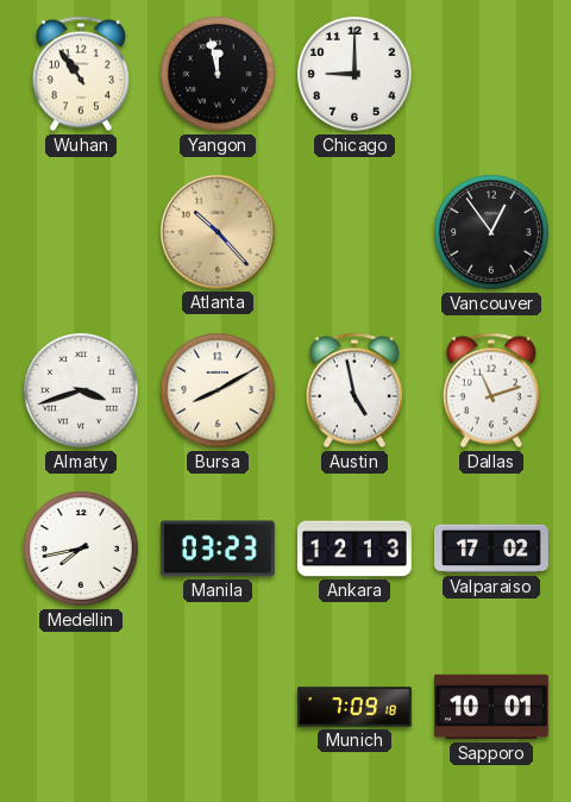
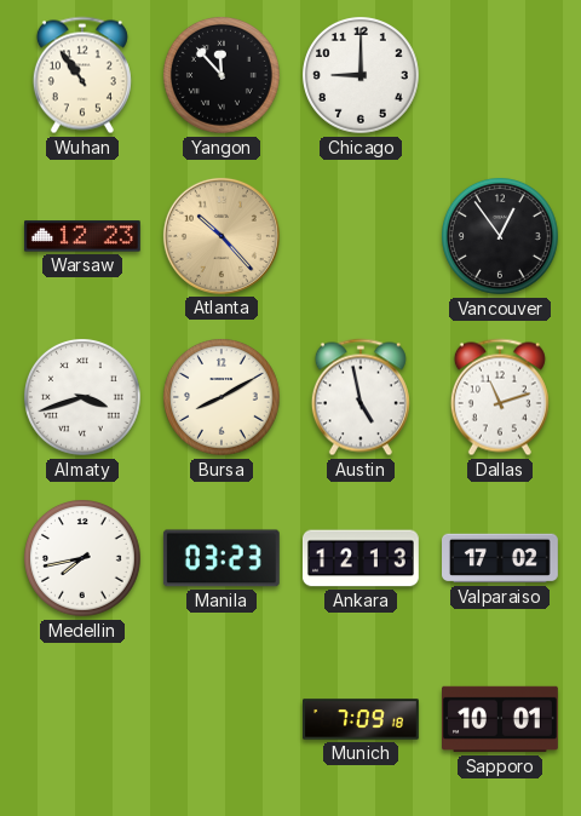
Yangon: 11:58 -> 11:53 (223, 76)
Warsaw: none -> 12:23 (82, 236)
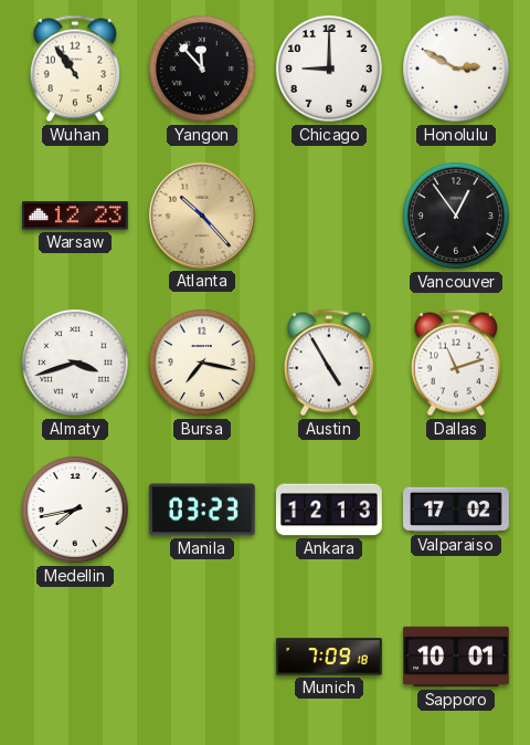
Honolulu: none -> 2:50 (457, 70)
Bursa: 8:10 -> 7:17 (203, 364)
Austin: 4:58 -> 4:55 (329, 363)
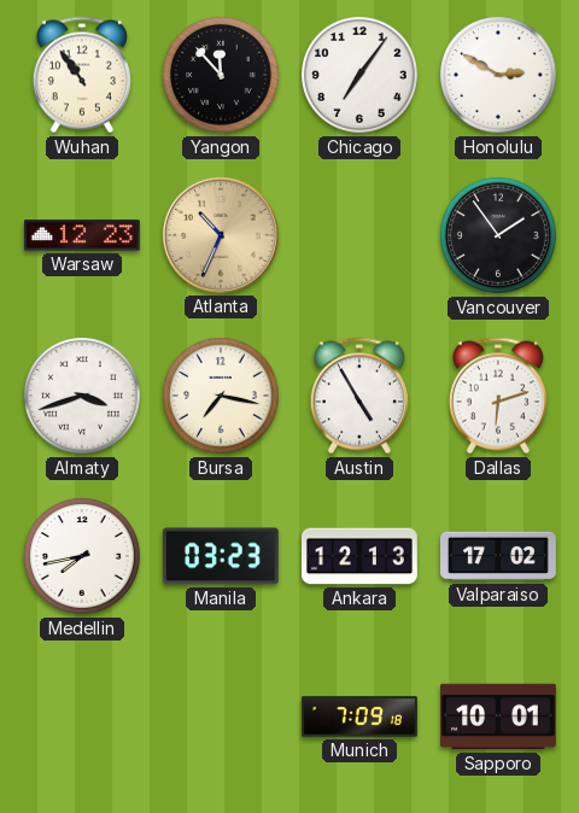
Chicago: 9:00 -> 7:06 (361, 76)
Atlanta: 10:23 -> 10:34 (221, 235)
Vancouver: 12:54 -> 1:54 (499, 236)
Dallas: 11:12 -> 6:12 (498, 396)
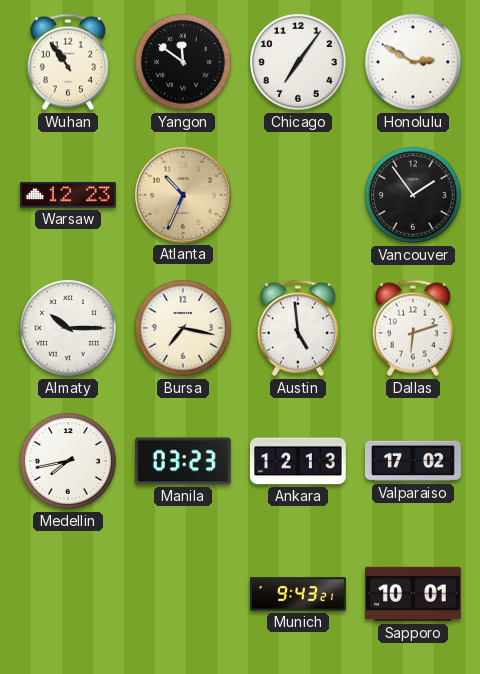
Yangon: 11:53 -> 11:51 (184, 63)
Almaty: 3:42 -> 10:15 (69, 329)
Austin: 4:55 -> 4:59 (298, 328)
Munich: 7:09 -> 9:43 (299, 594)
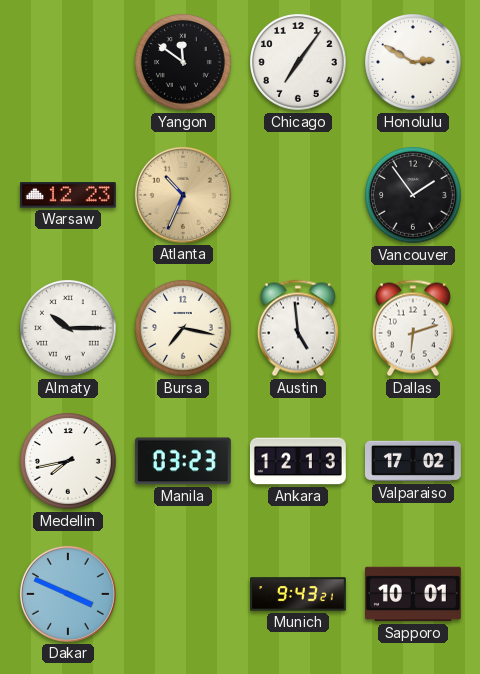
Wuhan: 10:54 -> none (68, 62)
Dakar: none -> 3:49 (68, 594)
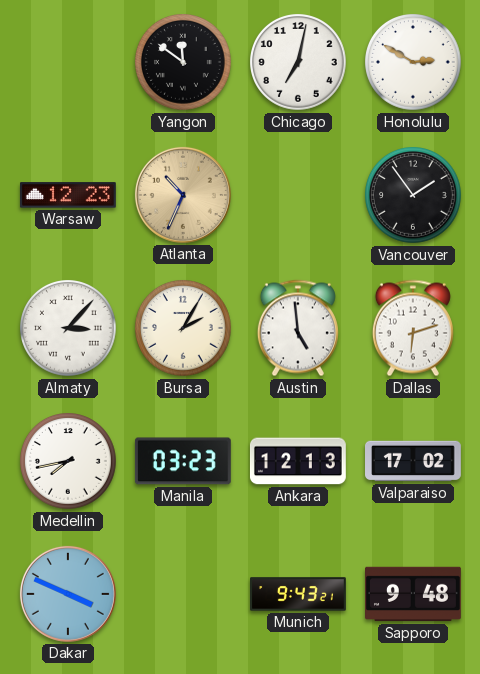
Chicago: 7:06 -> 7:02 (299, 63)
Almaty: 10:15 -> 3:07 (69, 329)
Bursa: 7:17 -> 2:05 (184, 329)
Sapporo: 10:01 -> 9:48 (414, 594)
